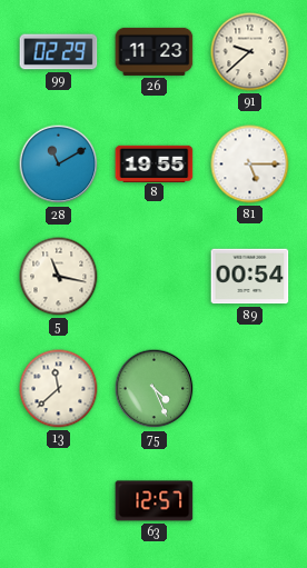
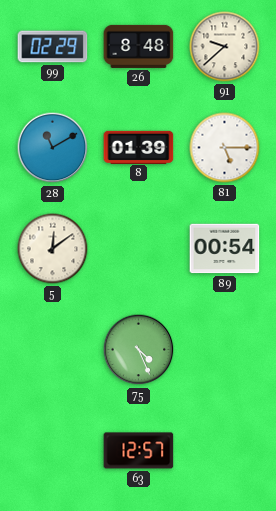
26: 11:23 -> 8:48 (139, 46)
8: 19:55 -> 01:39 (139, 147)
5: 11:17 -> 12:09 (53, 249)
13: 11:38 -> none (59, 389)
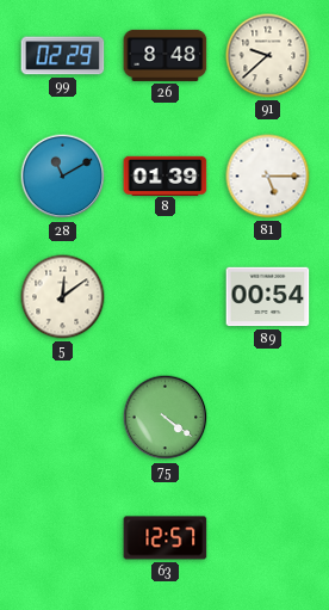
75: 4:26 -> 4:21 (166, 418)
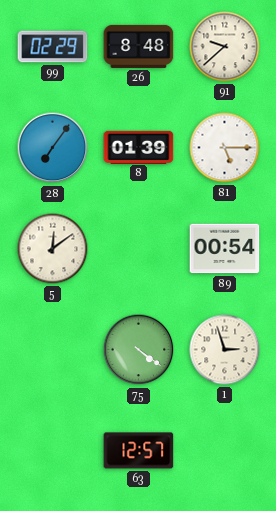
28: 11:10 -> 7:06 (53, 148)
1: none -> 2:57 (225, 350)
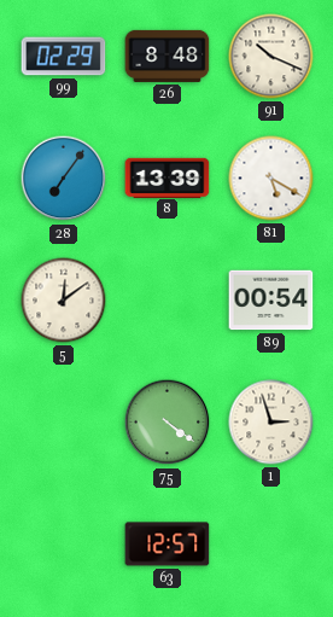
91: 9:38 -> 10:19 (271, 57)
8: 01:39 -> 13:39 (168, 177)
81: 5:15 -> 5:20 (271, 179)
